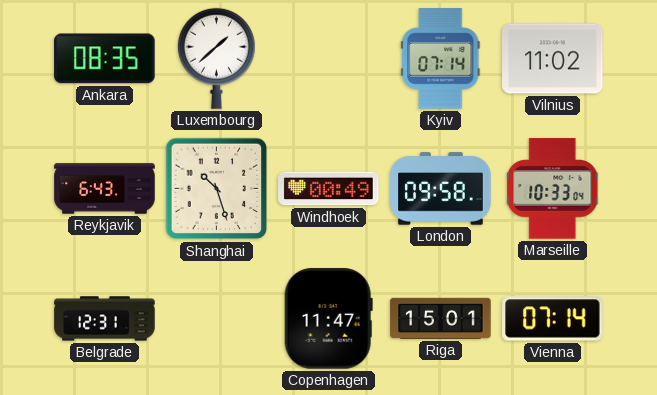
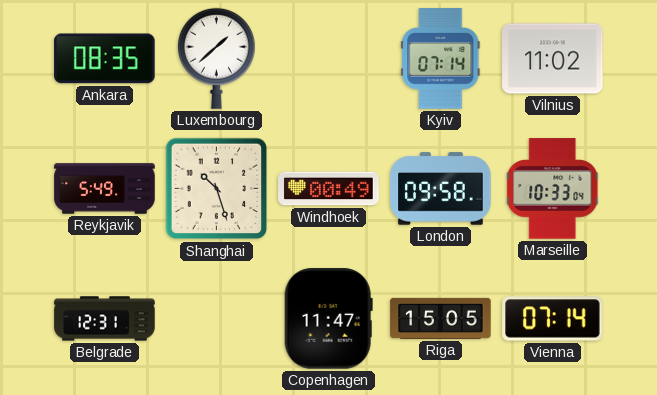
Reykjavik: 6:43 -> 5:49 (105, 189)
Riga: 15:01 -> 15:05 (441, 318)
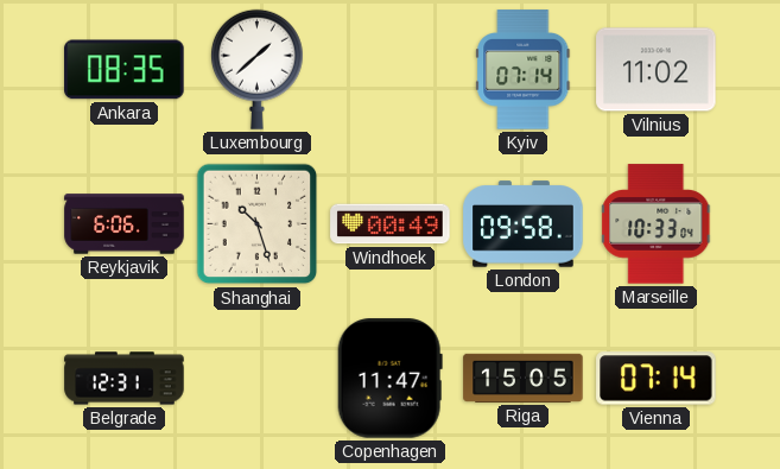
Reykjavik: 5:49 -> 6:06 (125, 224)
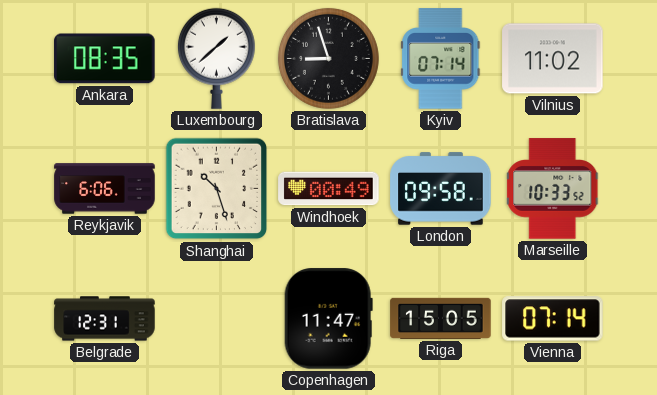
Bratislava: none -> 8:57 (328, 58)
Marseille: 10:33:04 -> 10:33:52 (553, 189)
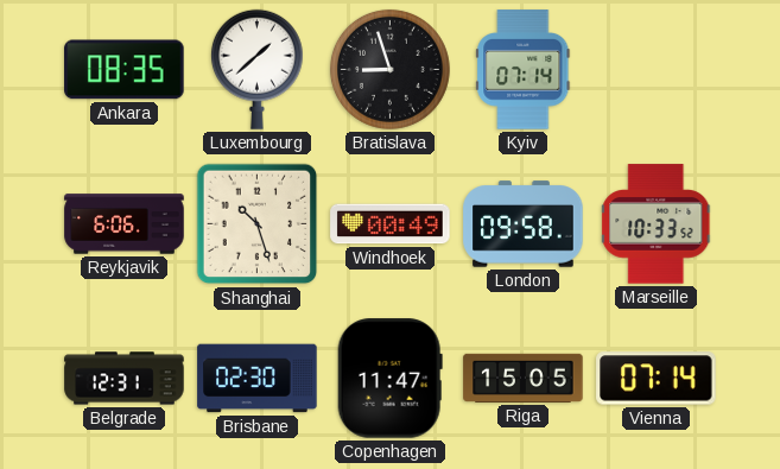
Vilnius: 11:02 -> none (553, 59)
Brisbane: none -> 02:30 (258, 379)
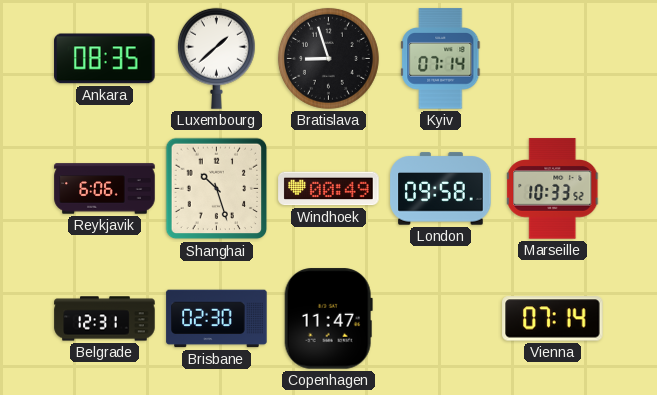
Riga: 15:05 -> none (524, 378)
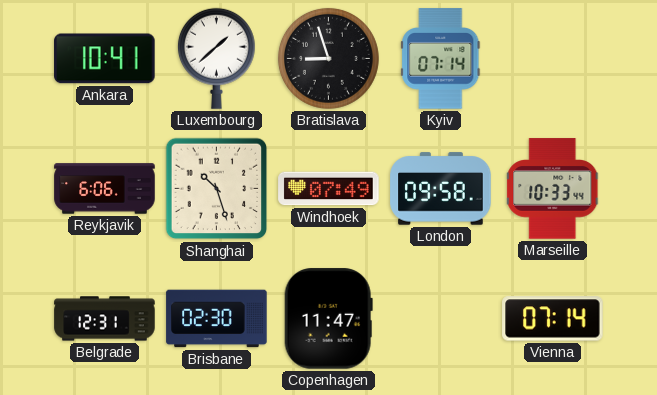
Ankara: 08:35 -> 10:41 (105, 59)
Windhoek: 00:49 -> 07:49 (329, 189)
Marseille: 10:33:52 -> 10:33:44 (553, 189)
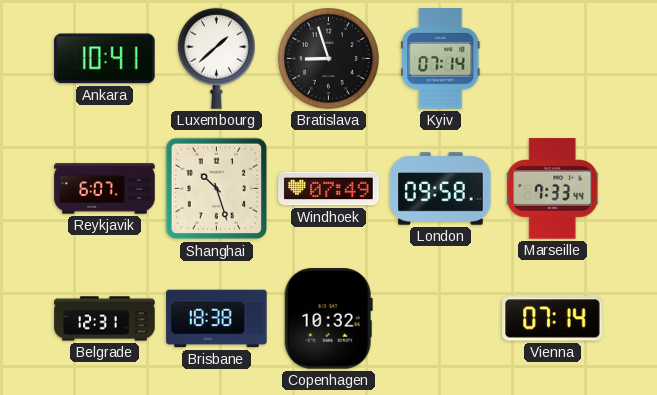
Reykjavik: 6:06 -> 6:07 (105, 189)
Marseille: 10:33 -> 7:33 (553, 189)
Brisbane: 02:30 -> 18:38 (217, 319)
Copenhagen: 11:47 -> 10:32 (328, 319)
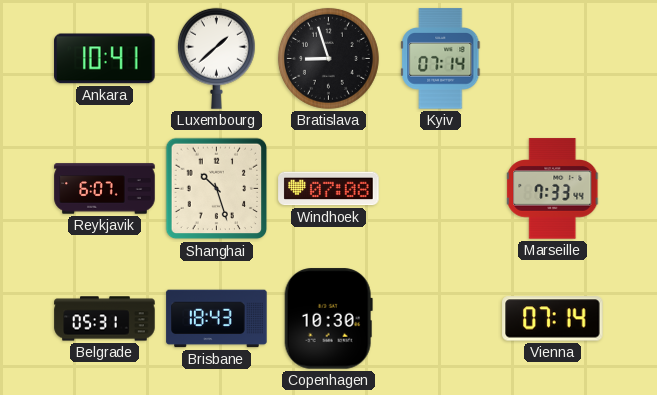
Windhoek: 07:49 -> 07:08 (329, 189)
London: 09:58 -> none (441, 189)
Belgrade: 12:31 -> 05:31 (105, 319)
Brisbane: 18:38 -> 18:43 (217, 319)
Copenhagen: 10:32 -> 10:30 (328, 319)
